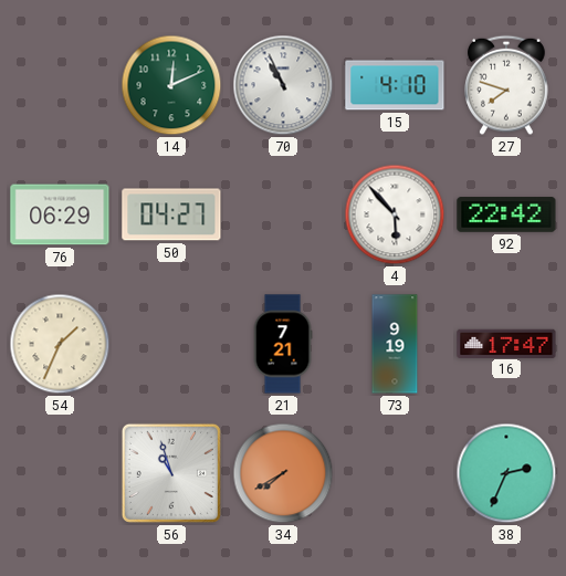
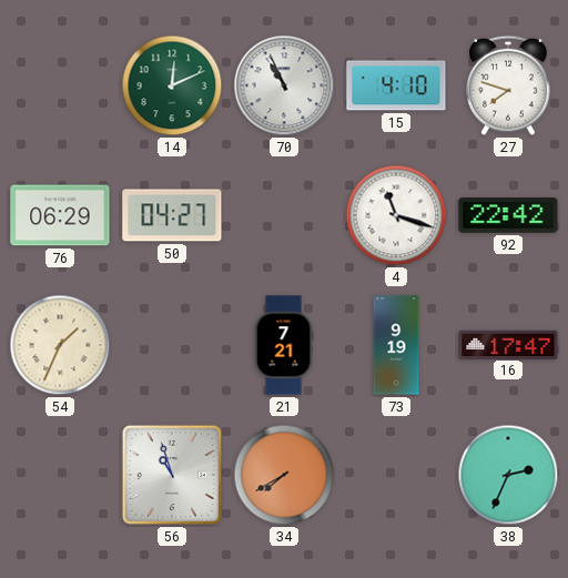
4: 5:53 -> 11:18 (396, 215)
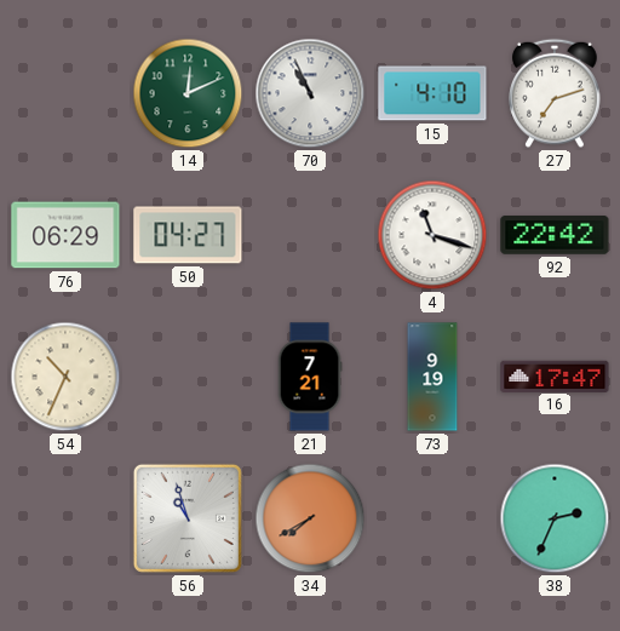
27: 7:48 -> 7:12 (556, 93)
54: 1:34 -> 10:34 (65, 377)
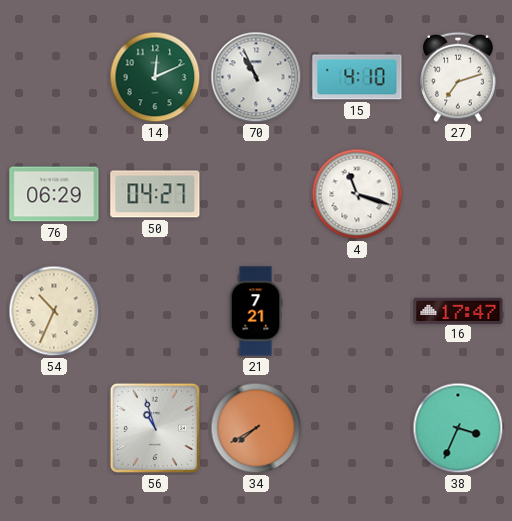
92: 22:42 -> none (555, 235)
73: 9:19 -> none (432, 377)
38: 2:34 -> 3:34 (458, 428)
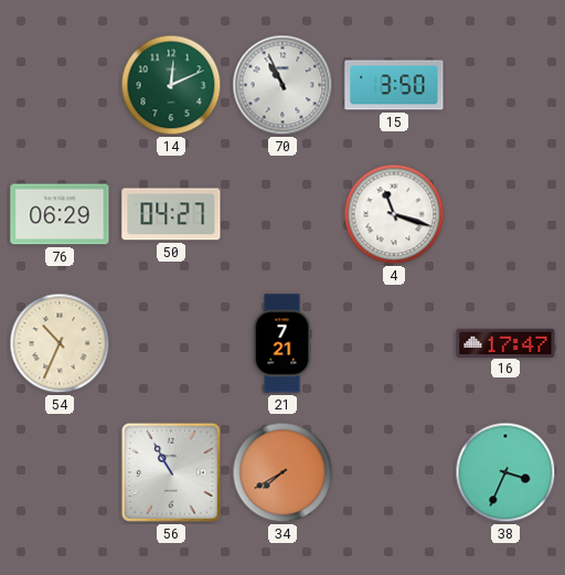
15: 4:10 -> 3:50 (394, 85)
27: 7:12 -> none (459, 77)
56: 10:57 -> 10:55 (171, 472)
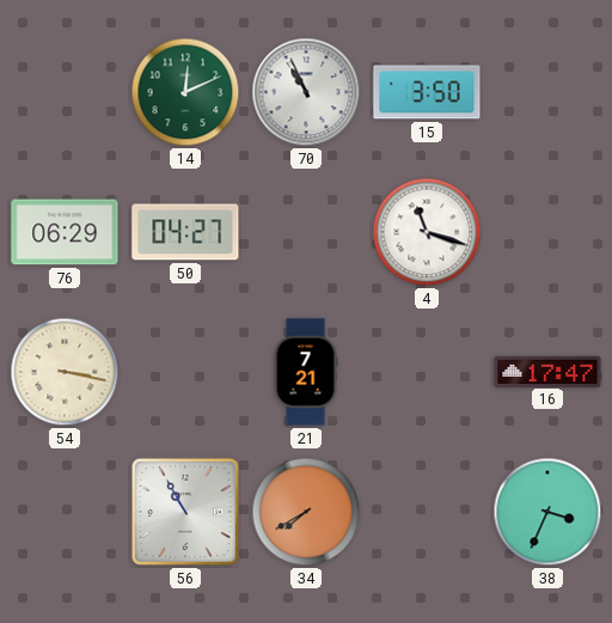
54: 10:34 -> 3:17 (65, 372)
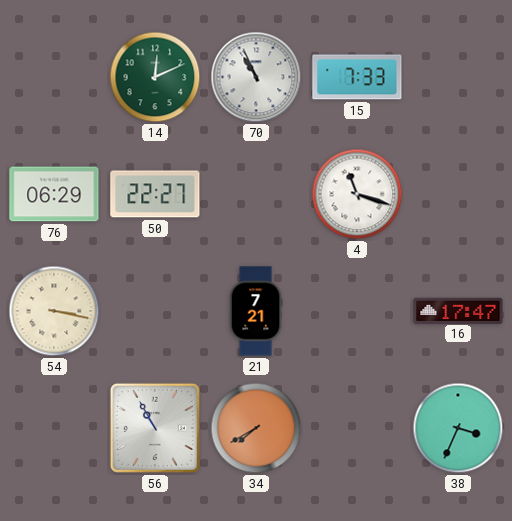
15: 3:50 -> 7:33 (357, 77)
50: 04:27 -> 22:27 (155, 194)
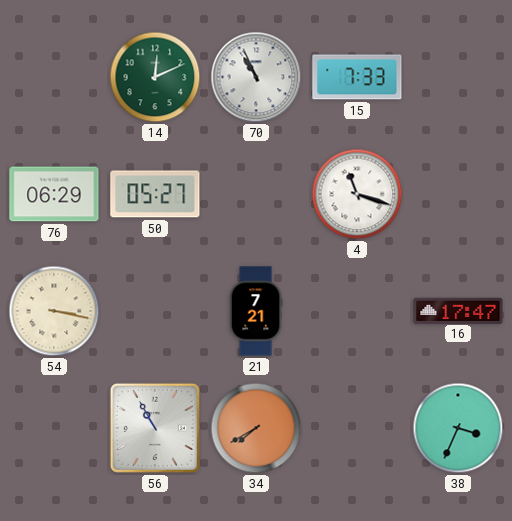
50: 22:27 -> 05:27 (155, 194)
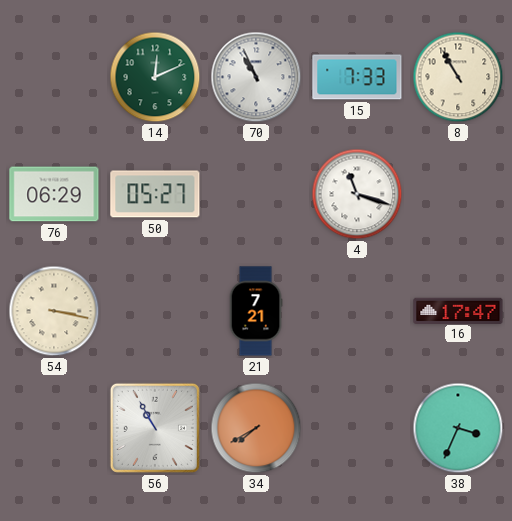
8: none -> 10:55 (458, 77)
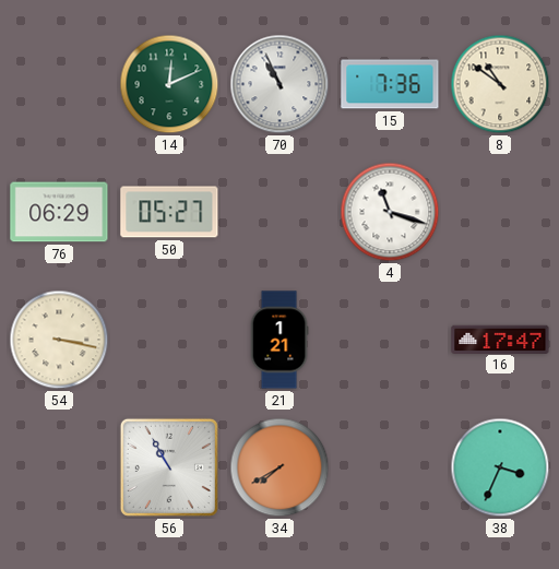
15: 7:33 -> 7:36 (390, 84)
8: 10:55 -> 10:51 (500, 84)
21: 7:21 -> 1:21 (279, 340)
